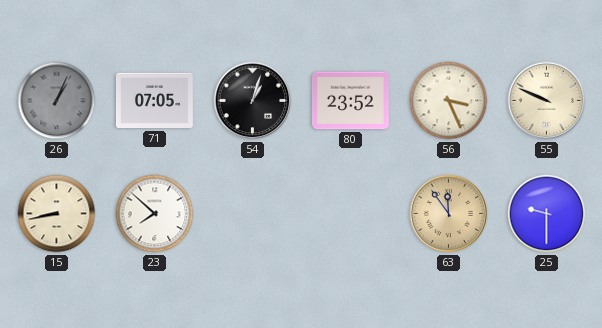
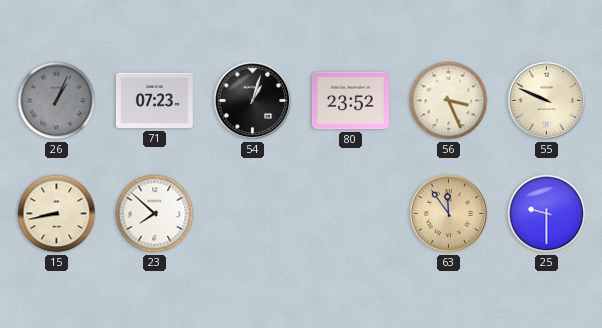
71: 07:05 -> 07:23 (154, 101)
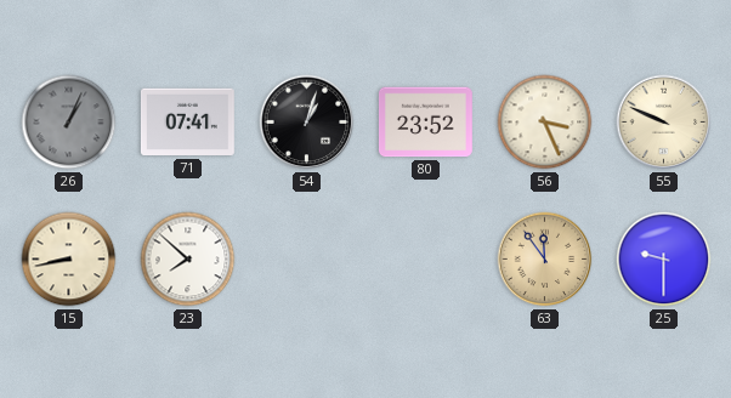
71: 07:23 -> 07:41 (187, 123)
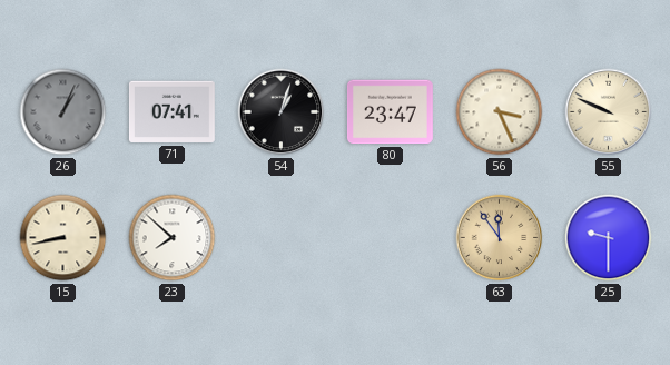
80: 23:52 -> 23:47 (390, 112)
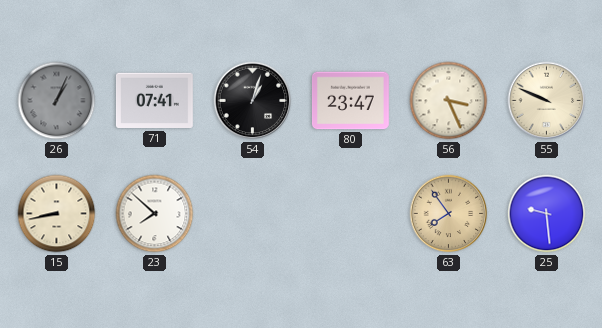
63: 11:54 -> 7:54 (449, 214)
25: 9:30 -> 9:29 (547, 214)
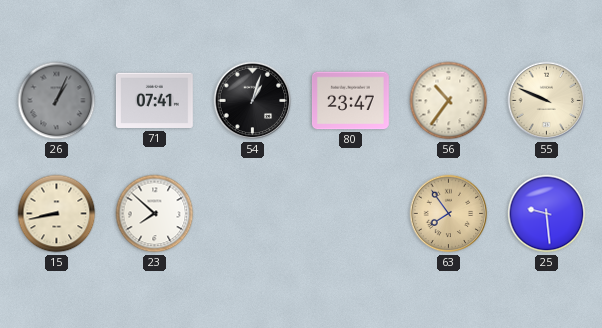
56: 3:26 -> 10:36 (449, 101)
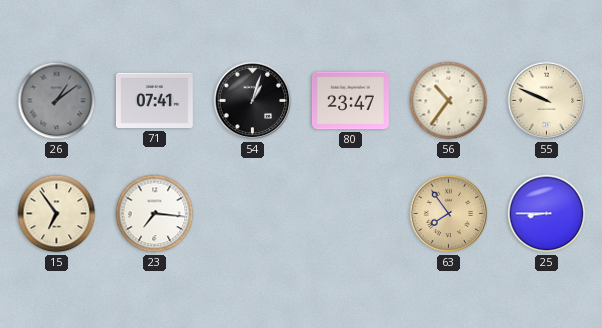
26: 1:04 -> 1:09 (57, 101)
15: 8:43 -> 6:54 (57, 214)
23: 7:52 -> 7:16 (155, 214)
25: 9:29 -> 8:45 (547, 214)
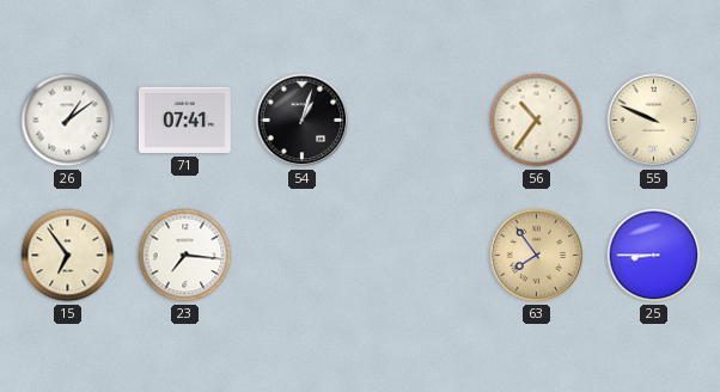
26 dial: grey -> white (68, 121)
80: 23:47 -> none (350, 101)
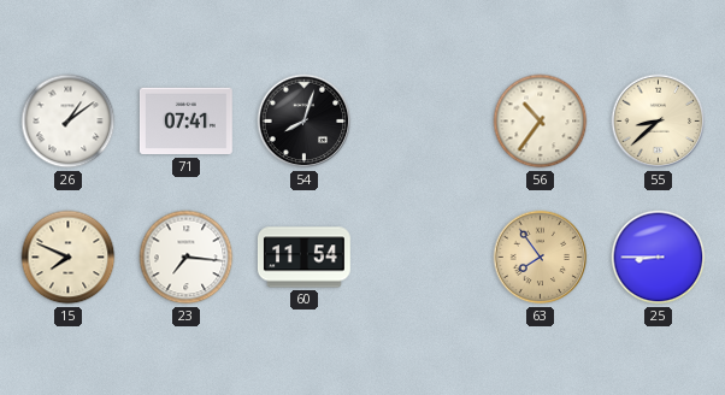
54: 1:03 -> 8:03 (305, 122)
55: 9:49 -> 8:38 (659, 122)
15: 6:54 -> 7:49 (69, 258)
60: none -> 11:54 (303, 258)
